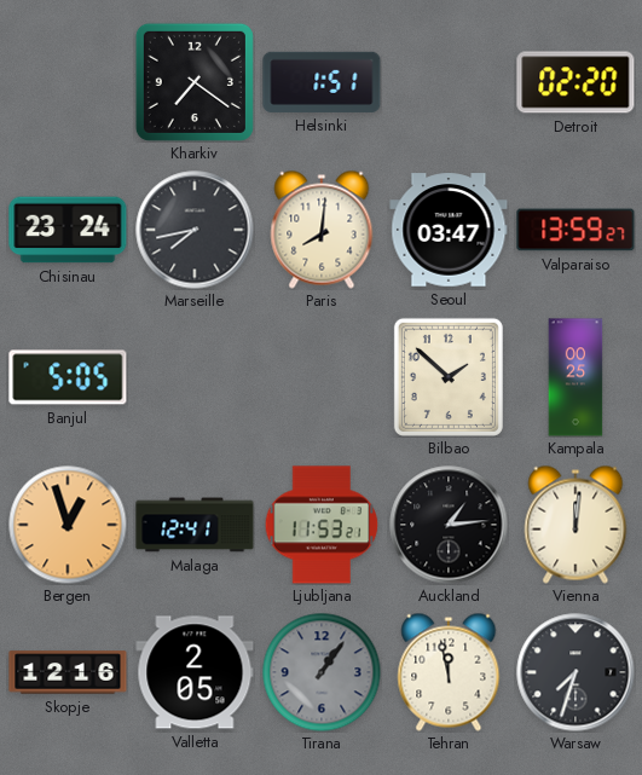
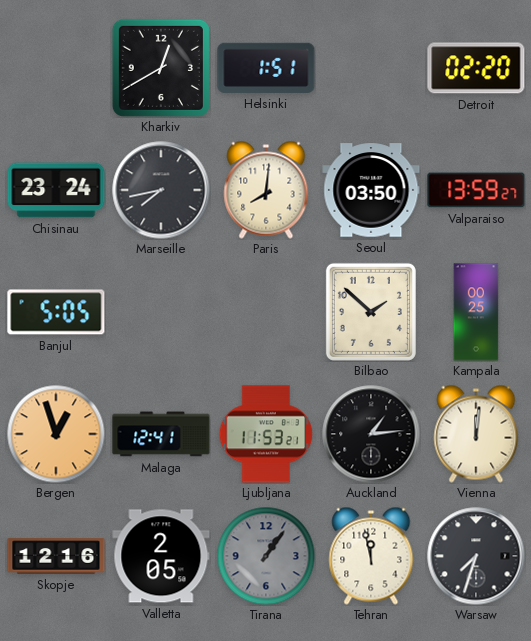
Kharkiv: 7:21 -> 12:40 (161, 68)
Seoul: 03:47 -> 03:50 (371, 190)
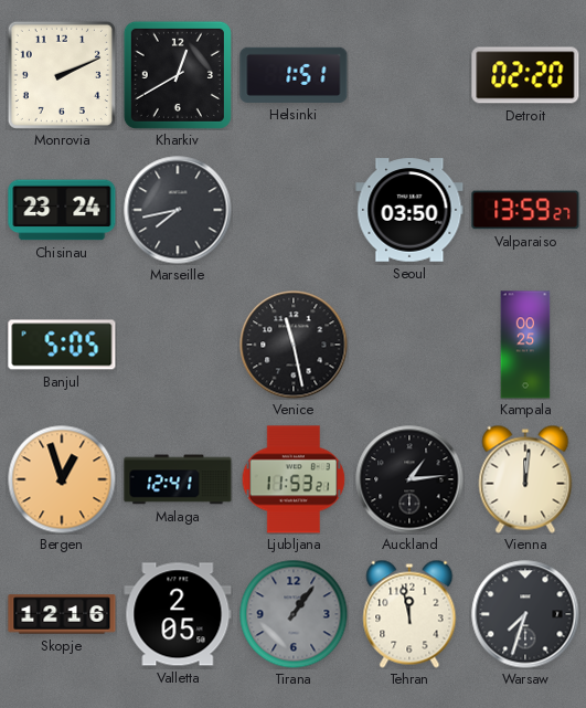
Monrovia: none -> 2:11 (62, 75)
Paris: 8:01 -> none (266, 190)
Venice: none -> 11:28 (294, 345)
Bilbao: 1:52 -> none (371, 312)
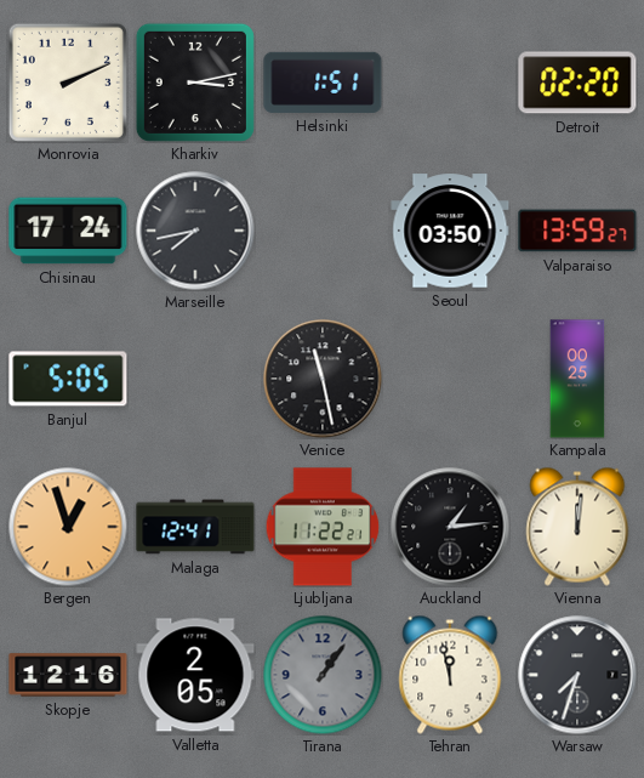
Kharkiv: 12:40 -> 3:13 (195, 83)
Chisinau: 23:24 -> 17:24 (68, 231)
Ljubljana: 11:53 -> 11:22 (323, 527)
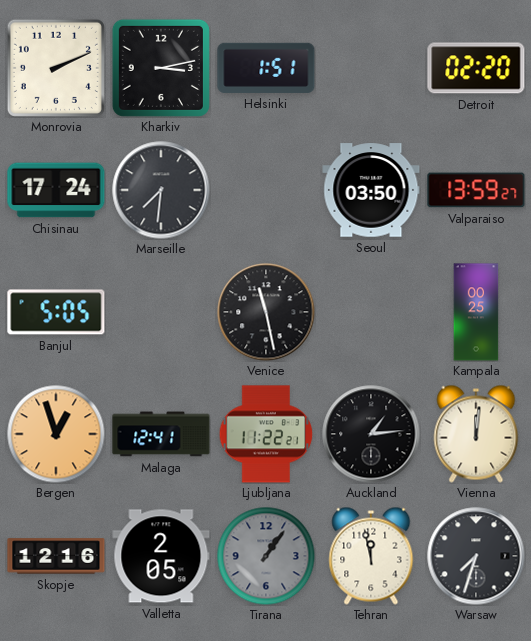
Marseille: 7:43 -> 7:31 (161, 190)
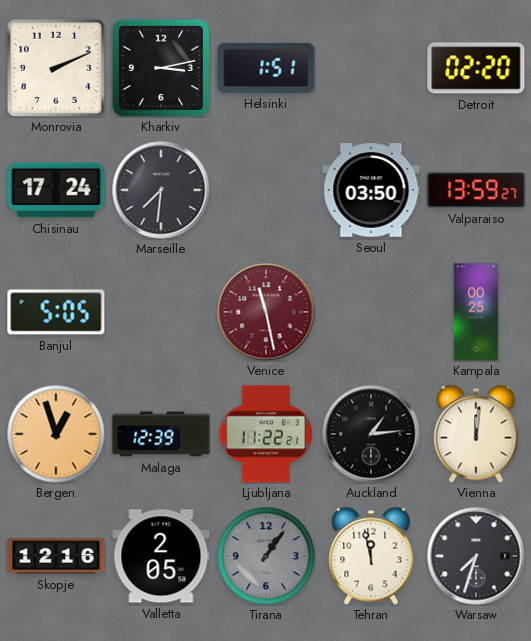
Venice dial: black -> burgundy (266, 312)
Malaga: 12:41 -> 12:39 (161, 434)
